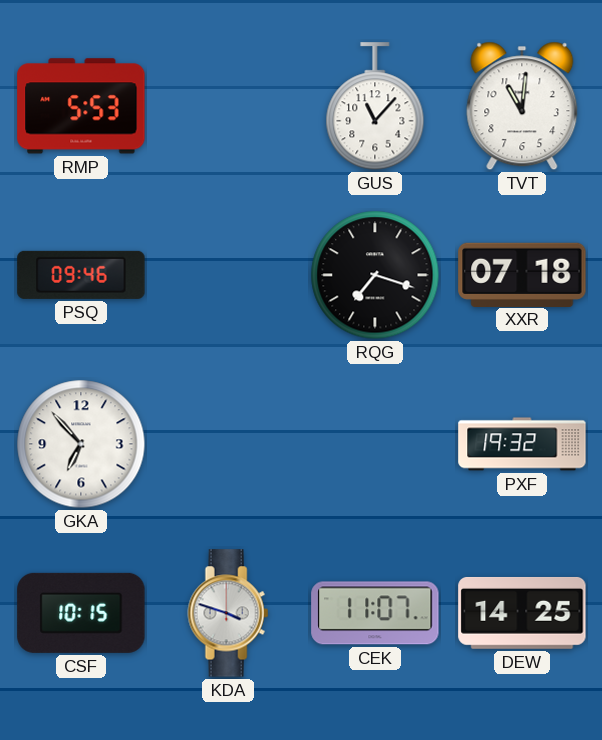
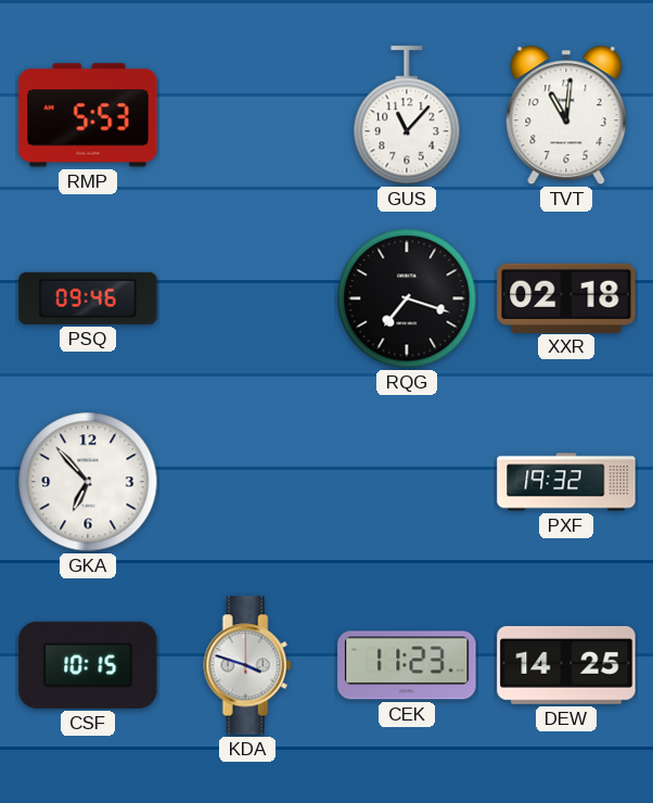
XXR: 07:18 -> 02:18 (566, 297)
CEK: 11:07 -> 11:23 (407, 665)
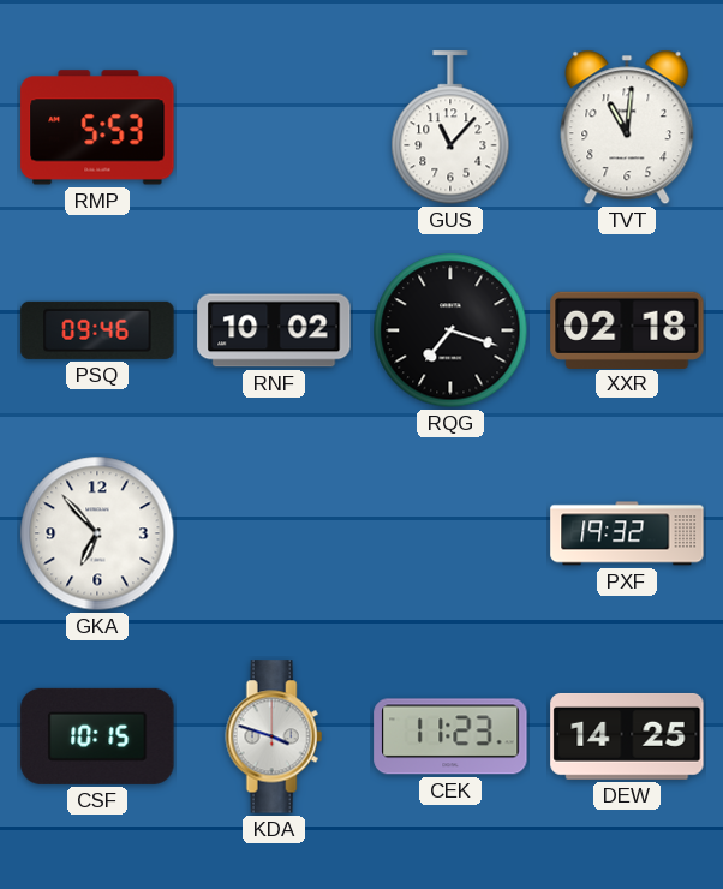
RNF: none -> 10:02 (274, 330)
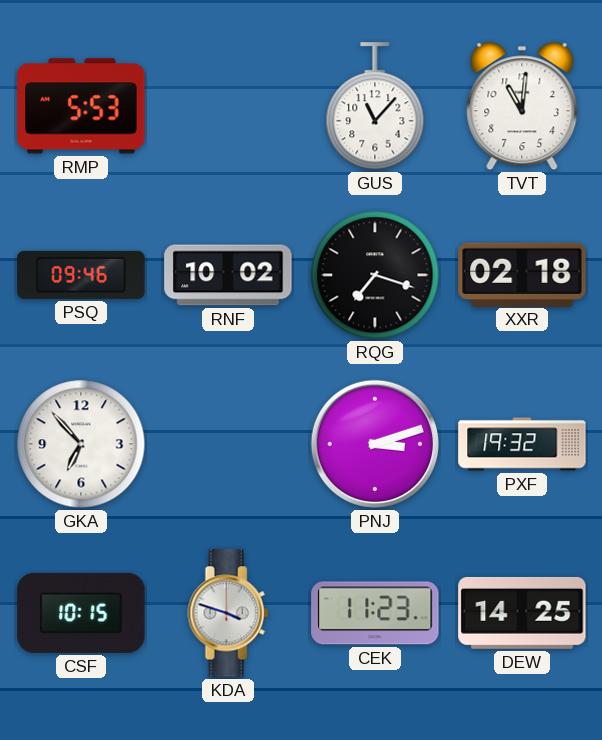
PNJ: none -> 3:12 (375, 444)
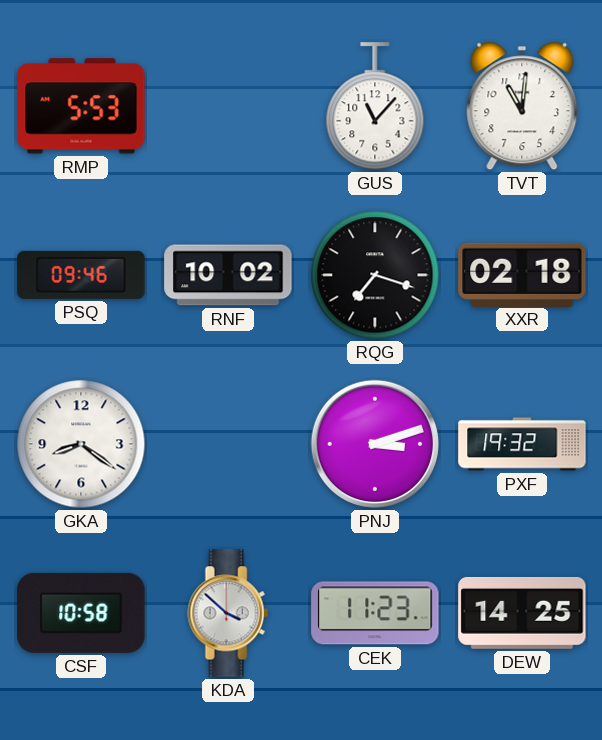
GKA: 6:53 -> 8:21 (81, 444)
CSF: 10:15 -> 10:58 (81, 613)
KDA: 3:48 -> 3:52 (228, 613)
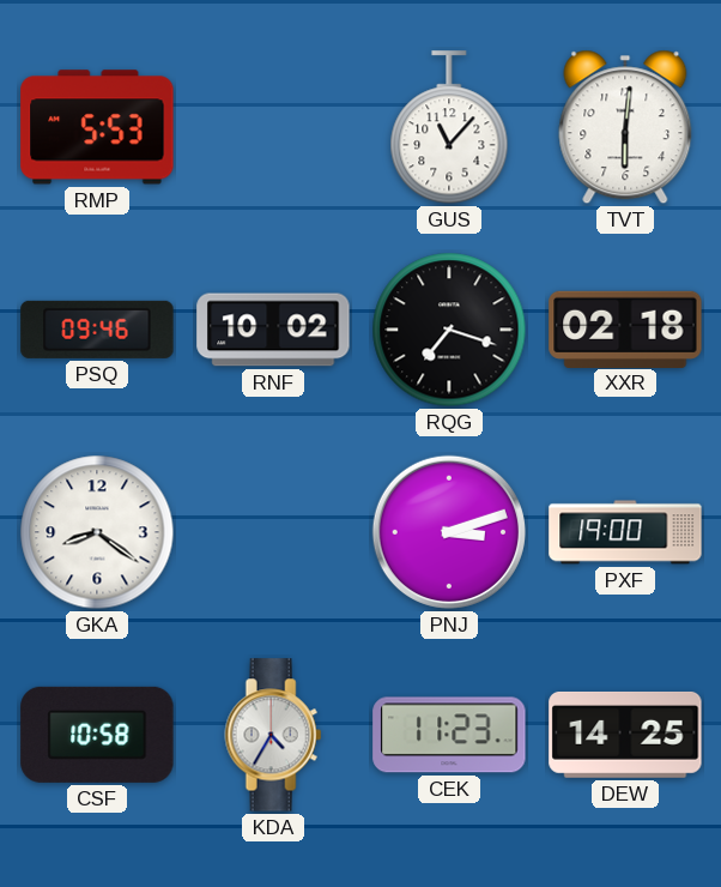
TVT: 11:01 -> 6:01 (625, 127)
PXF: 19:32 -> 19:00 (625, 532)
KDA: 3:52 -> 4:35 (273, 735)
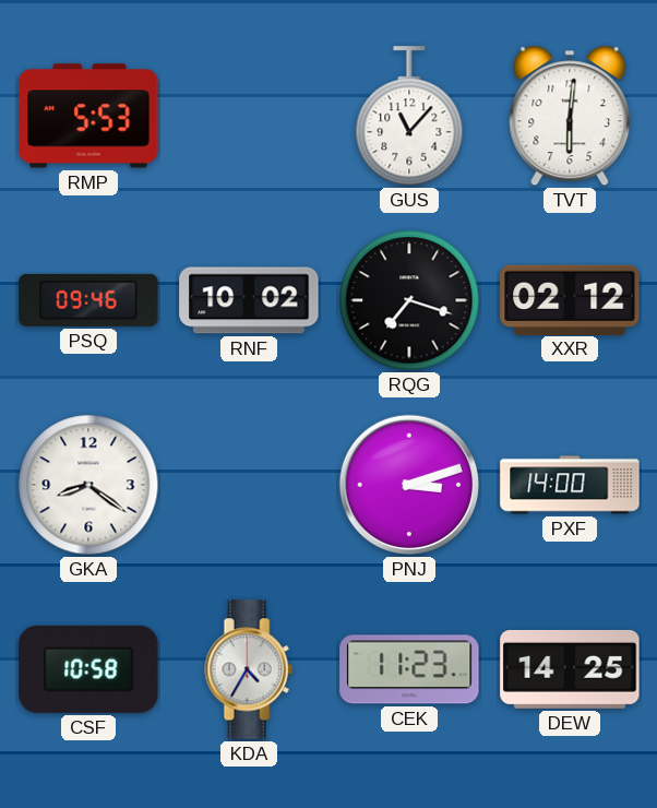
XXR: 02:18 -> 02:12 (570, 299)
PXF: 19:00 -> 14:00 (570, 485)
